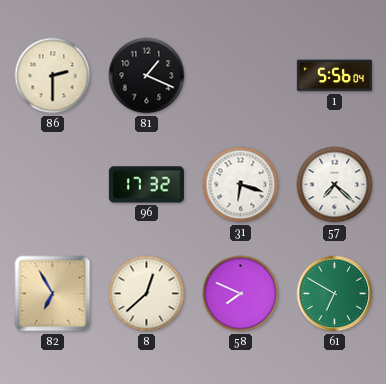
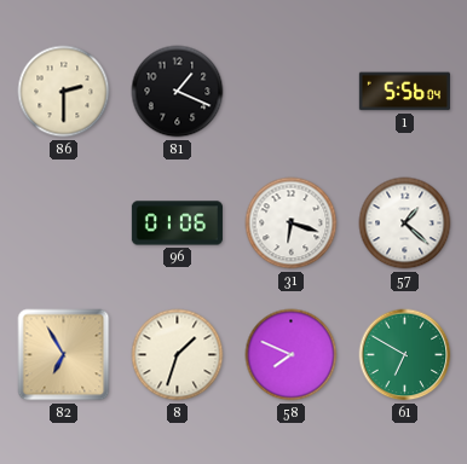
96: 17:32 -> 01:06 (177, 224)
57: 7:22 -> 1:22 (405, 224)
8: 12:38 -> 1:33 (178, 355)
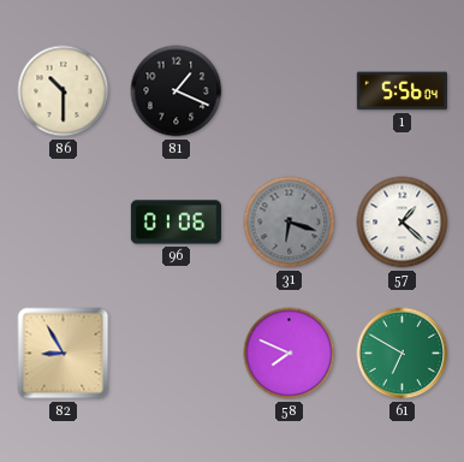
86: 2:30 -> 10:30 (64, 91)
31 dial: white -> grey (290, 223)
82: 6:55 -> 8:55 (64, 354)
8: 1:33 -> none (178, 355)
